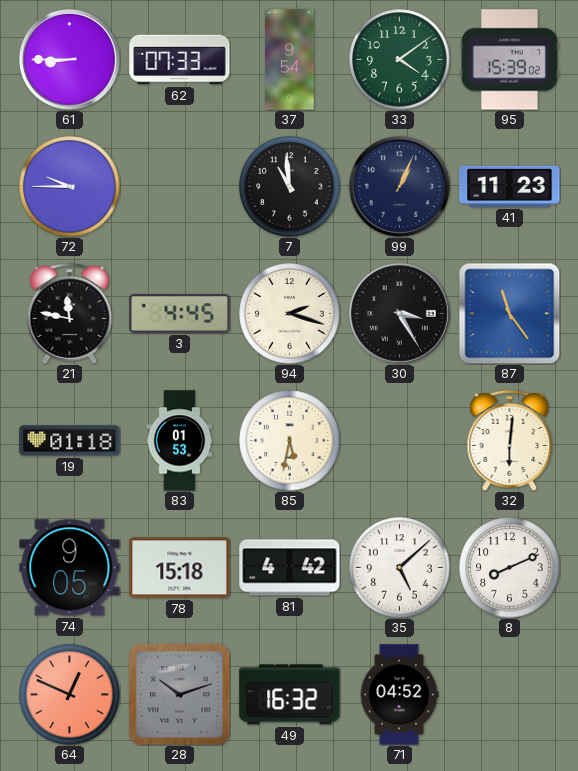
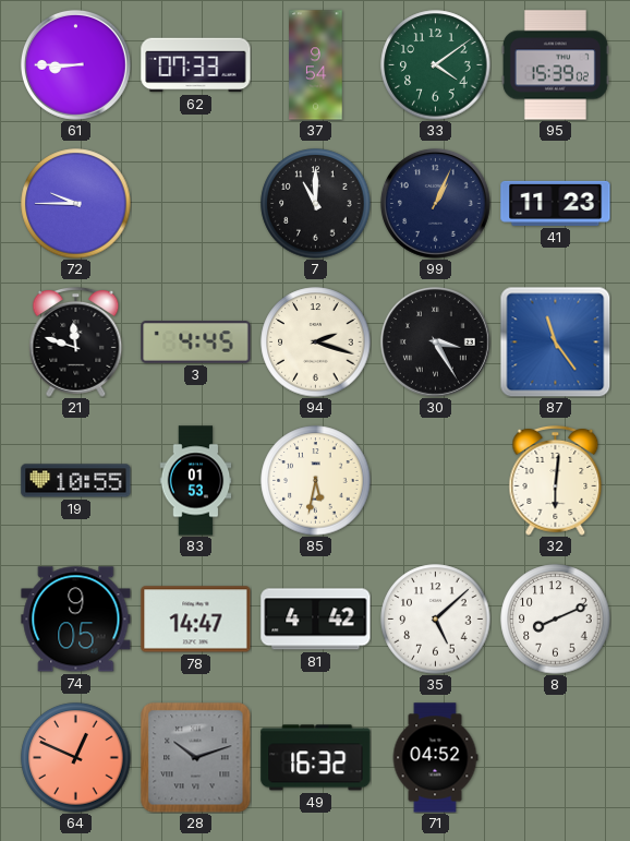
7: 10:59 -> 11:00 (316, 204)
21: 11:47 -> 11:48 (76, 341)
19: 01:18 -> 10:55 (76, 481)
78: 15:18 -> 14:47 (196, 620)
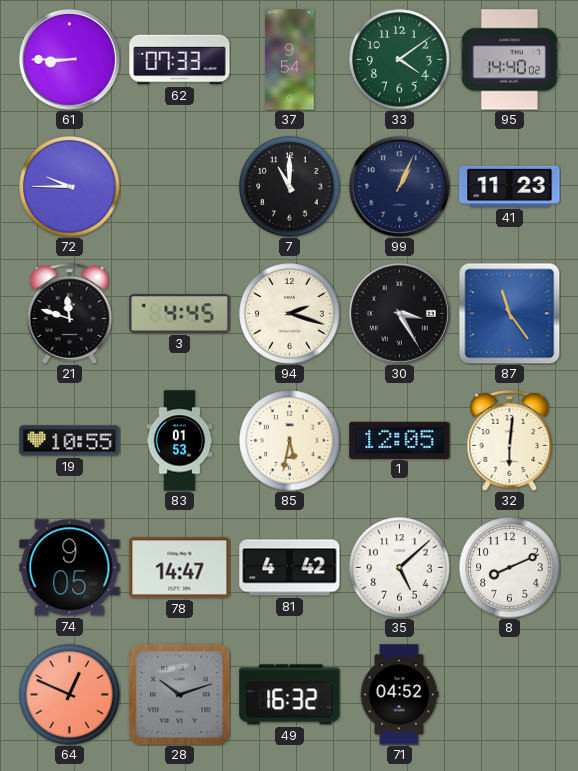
95: 15:39 -> 14:40 (509, 60)
1: none -> 12:05 (400, 440)
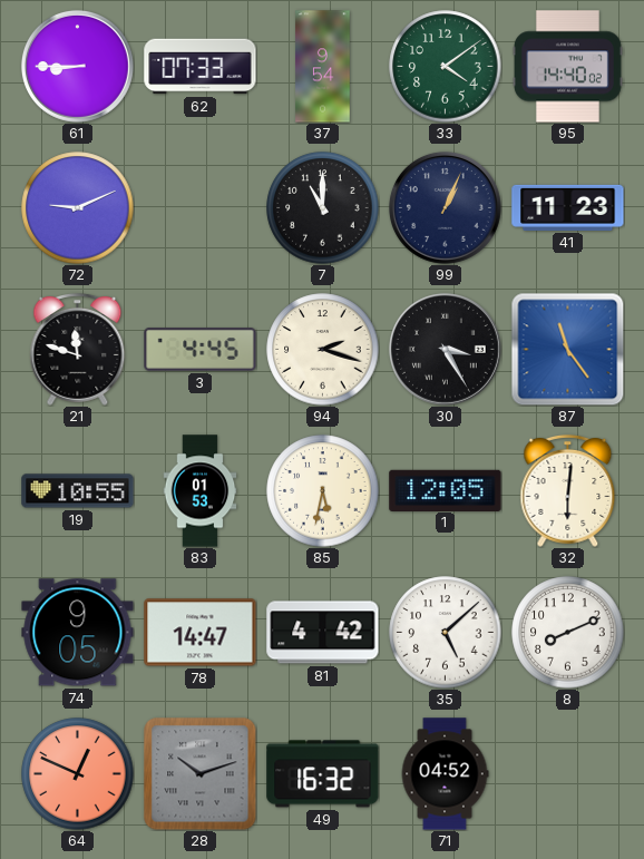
72: 9:45 -> 9:11 (78, 208)
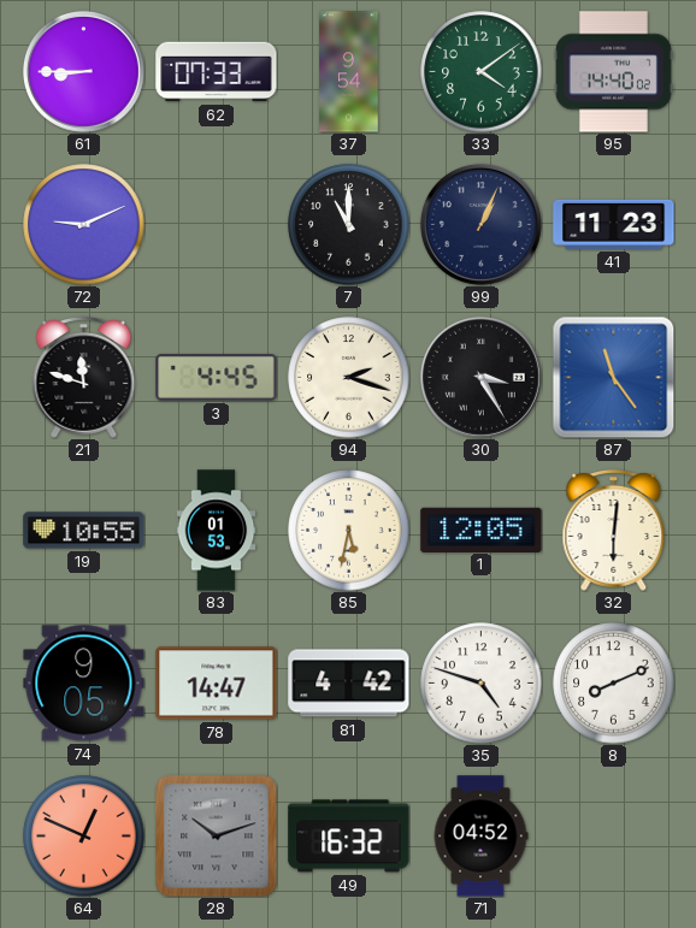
35: 5:08 -> 4:48 (482, 684)
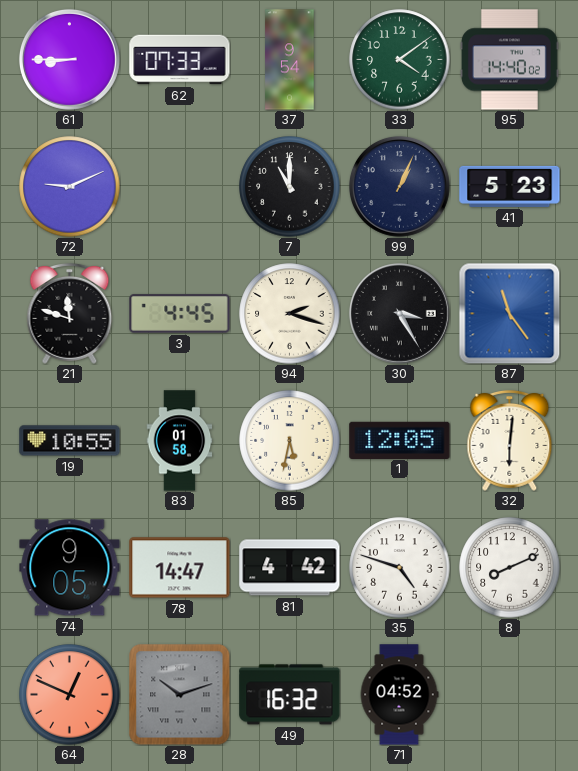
41: 11:23 -> 5:23 (510, 186)
83: 01:53 -> 01:58 (180, 441)
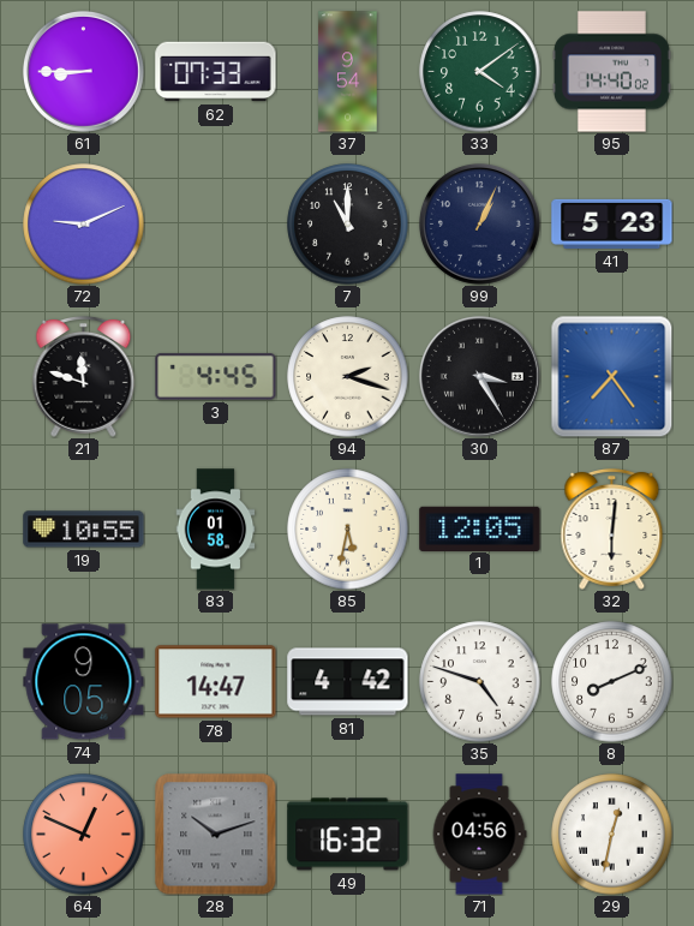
87: 11:24 -> 7:24 (611, 376)
71: 04:52 -> 04:56 (479, 835)
29: none -> 12:32 (612, 835)
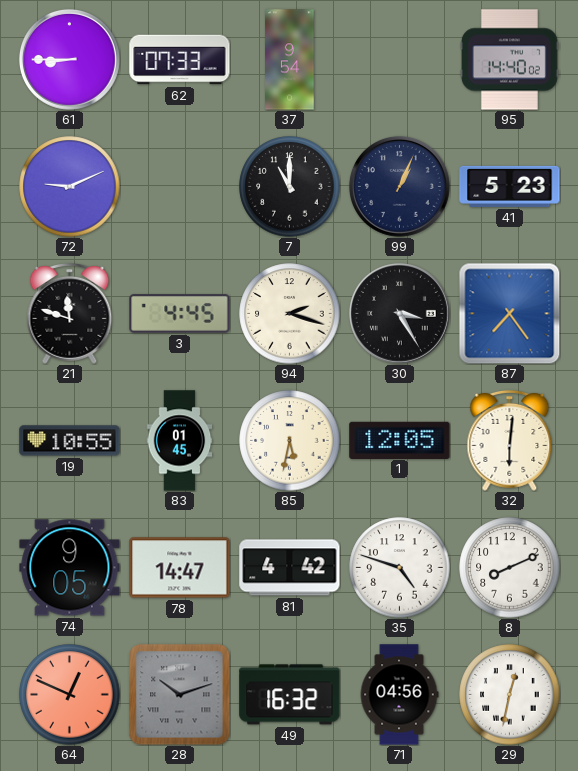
33: 4:09 -> none (480, 72)
83: 01:58 -> 01:45 (180, 441)
